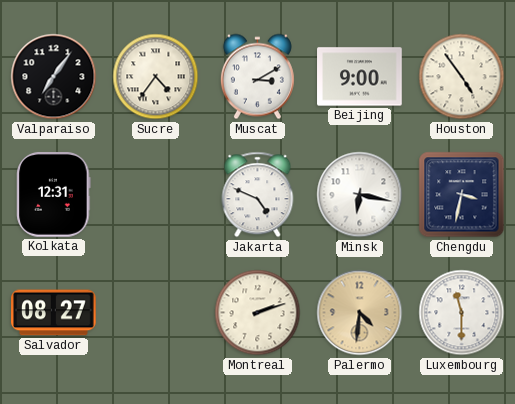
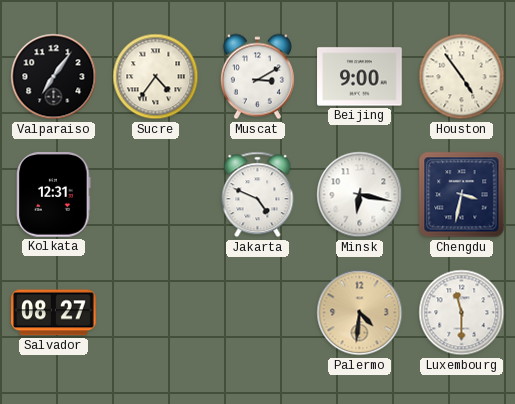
Montreal: 2:12 -> none (258, 313)
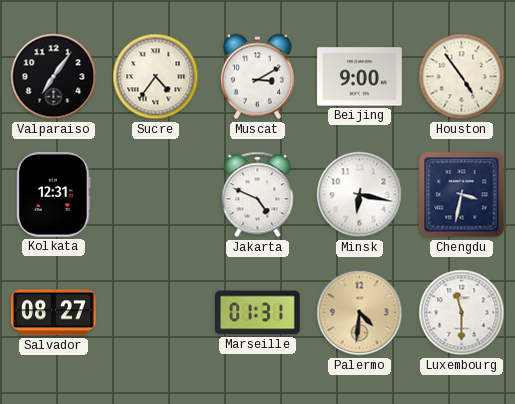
Marseille: none -> 01:31 (258, 313)
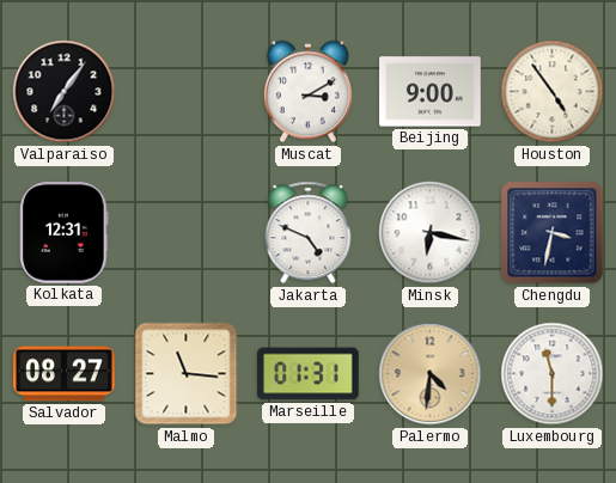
Sucre: 4:36 -> none (156, 77)
Malmo: none -> 11:16 (187, 374)
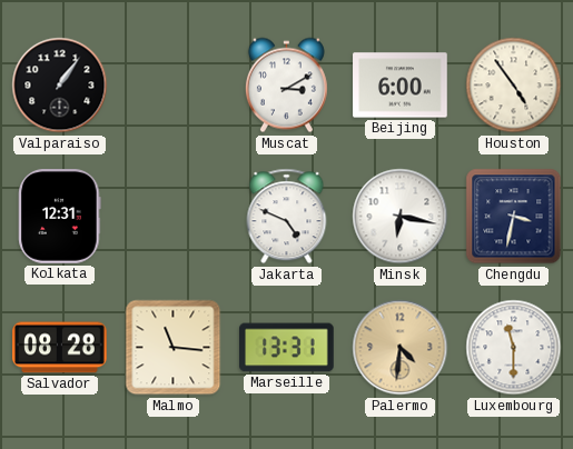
Valparaiso: 7:06 -> 1:06 (60, 86)
Beijing: 9:00 -> 6:00 (401, 86)
Salvador: 08:27 -> 08:28 (60, 348)
Marseille: 01:31 -> 13:31 (287, 348)
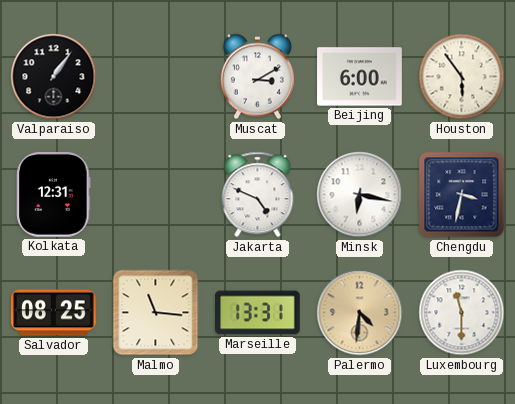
Houston: 4:54 -> 5:54 (462, 77)
Salvador: 08:28 -> 08:25 (54, 313)
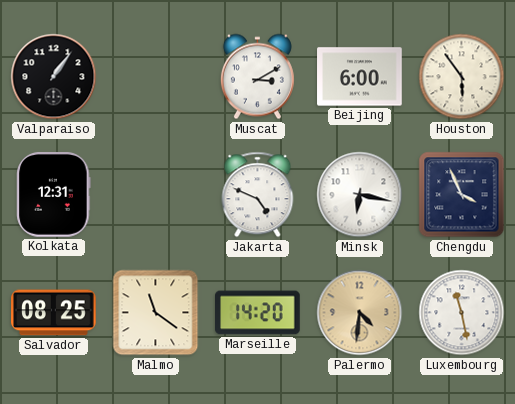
Chengdu: 3:32 -> 3:56 (462, 195)
Malmo: 11:16 -> 11:21 (156, 313)
Marseille: 13:31 -> 14:20 (258, 313)
Luxembourg: 11:30 -> 11:28 (462, 313)
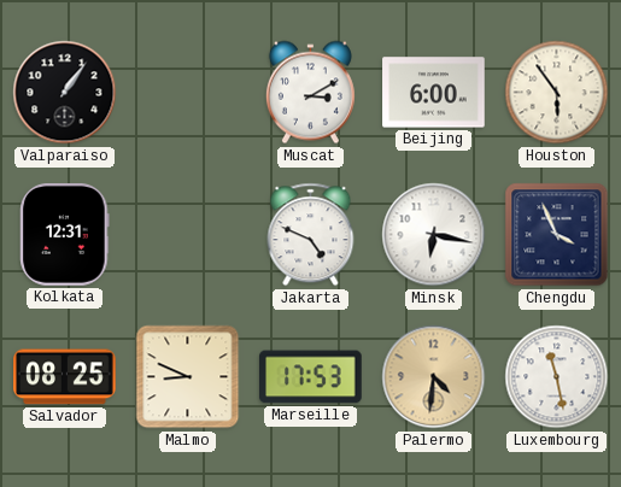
Malmo: 11:21 -> 8:49 (188, 377)
Marseille: 14:20 -> 17:53 (311, 377)
